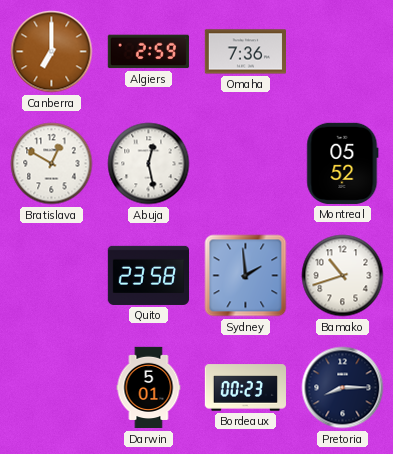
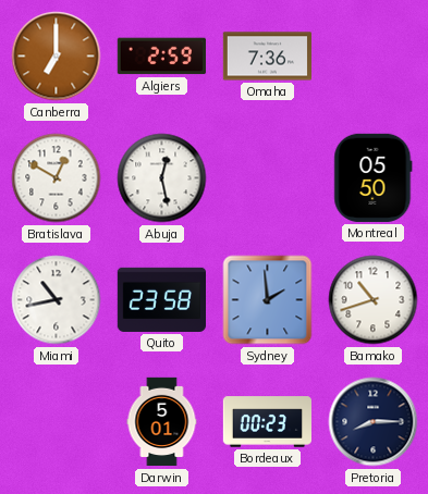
Montreal: 05:52 -> 05:50 (374, 177)
Miami: none -> 10:43 (57, 300)
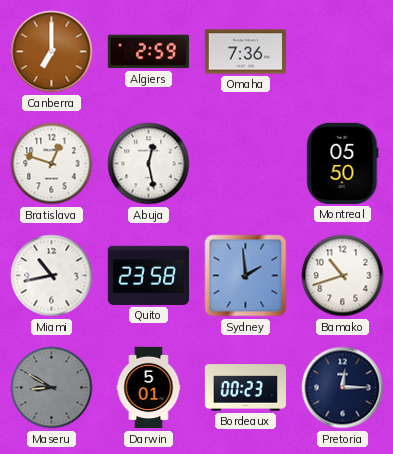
Bratislava: 12:50 -> 12:48 (52, 164)
Maseru: none -> 8:50 (52, 388)
Pretoria: 8:15 -> 12:15 (343, 388)
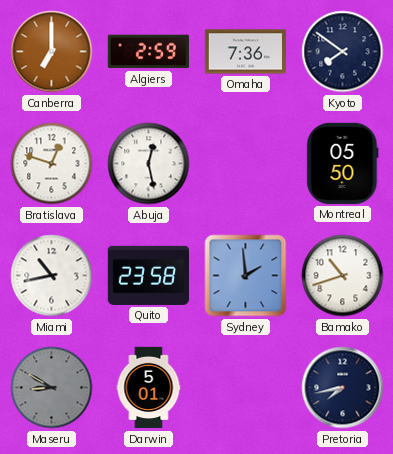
Kyoto: none -> 7:51 (343, 52)
Bordeaux: 00:23 -> none (245, 388)
Pretoria: 12:15 -> 7:43 (343, 388)
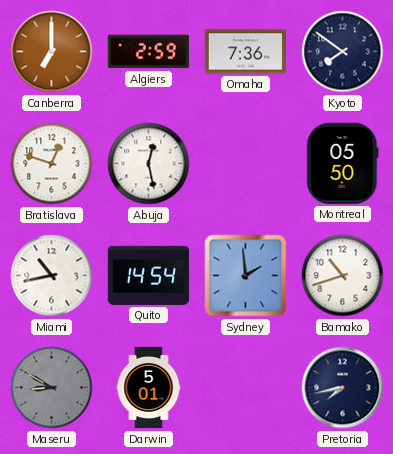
Quito: 23:58 -> 14:54 (148, 275)
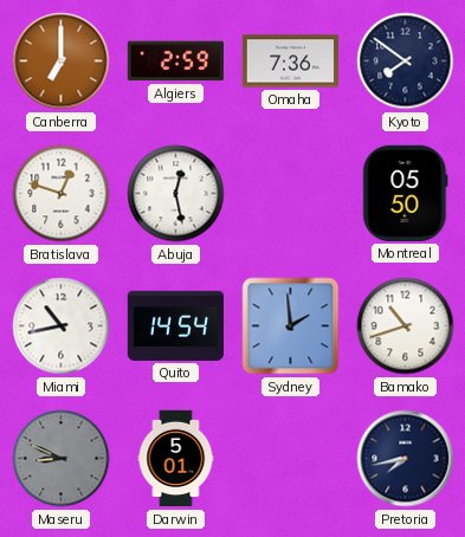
Maseru: 8:50 -> 8:49 (62, 459)
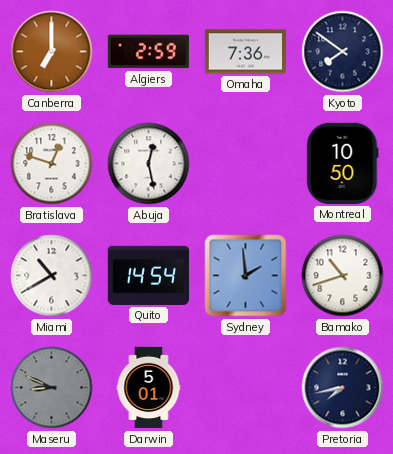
Montreal: 05:50 -> 10:50 (343, 163)
Miami: 10:43 -> 10:40 (52, 276)
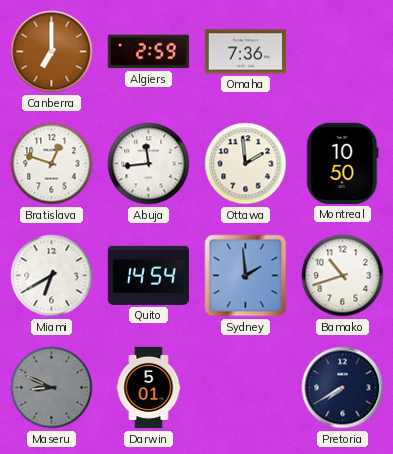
Kyoto: 7:51 -> none (343, 52)
Abuja: 12:28 -> 11:44 (149, 164)
Ottawa: none -> 1:59 (246, 164)
Miami: 10:40 -> 6:40 (52, 276)
Pretoria: 7:43 -> 7:40 (343, 388)
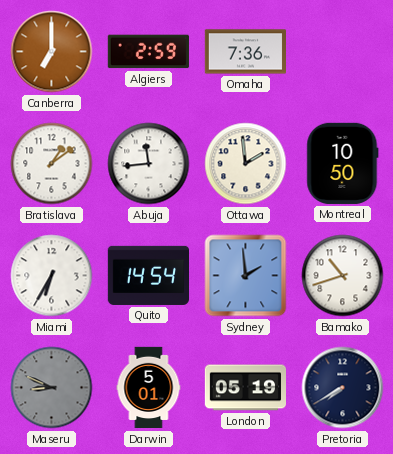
Bratislava: 12:48 -> 1:09 (52, 164)
Miami: 6:40 -> 6:35 (52, 276)
London: none -> 05:19 (245, 388)
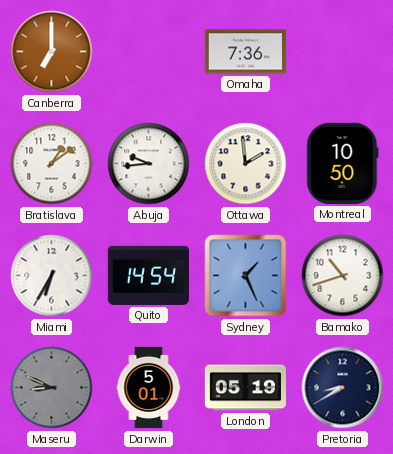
Algiers: 2:59 -> none (148, 52)
Abuja: 11:44 -> 9:44 (149, 164)
Sydney: 1:59 -> 1:26 (246, 276)
Pretoria: 7:40 -> 8:40 (343, 388)
